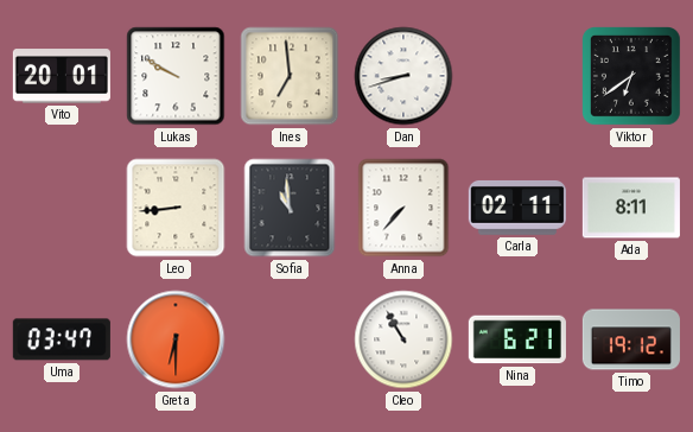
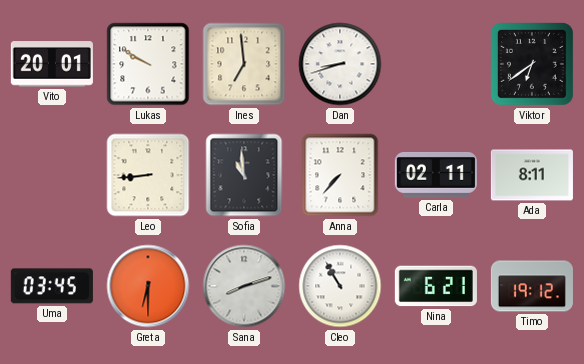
Uma: 03:47 -> 03:45 (52, 286)
Sana: none -> 8:12 (244, 286)
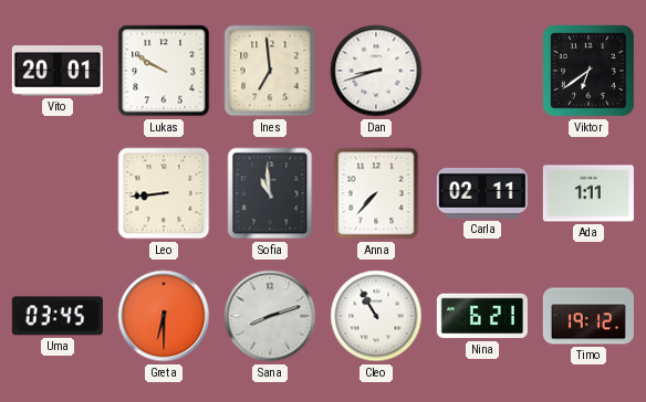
Ada: 8:11 -> 1:11 (588, 193)
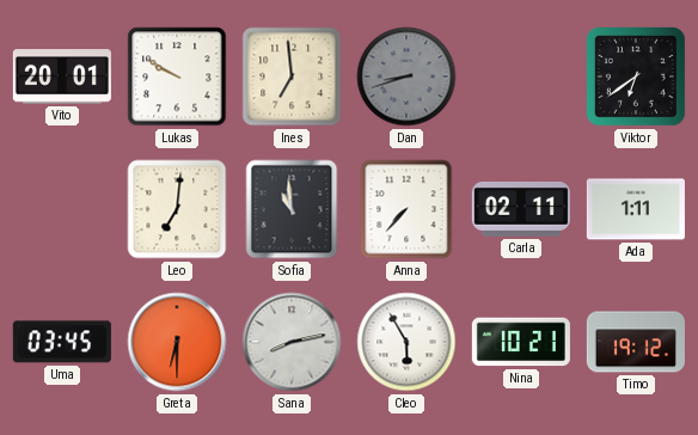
Dan dial: white -> grey (406, 76)
Leo: 8:44 -> 7:01 (177, 209)
Sana: 8:12 -> 8:13 (292, 342)
Cleo: 10:55 -> 5:55 (406, 342)
Nina: 6:21 -> 10:21 (521, 342)
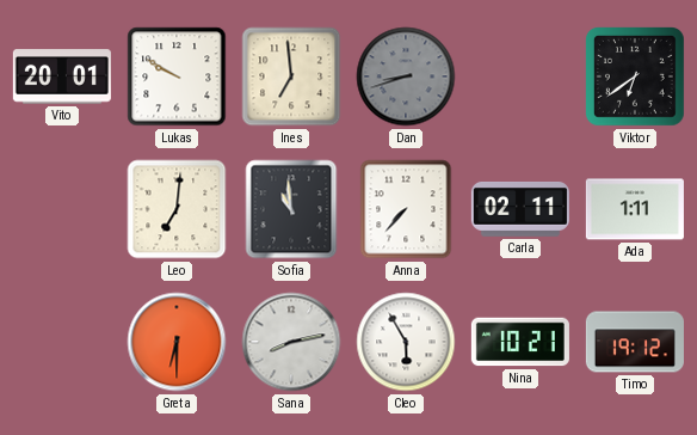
Uma: 03:45 -> none (62, 342)
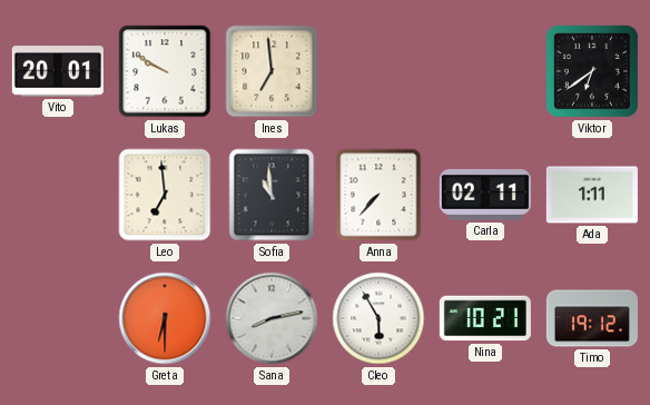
Dan: 8:42 -> none (406, 76)
Leo: 7:01 -> 6:59 (165, 195)
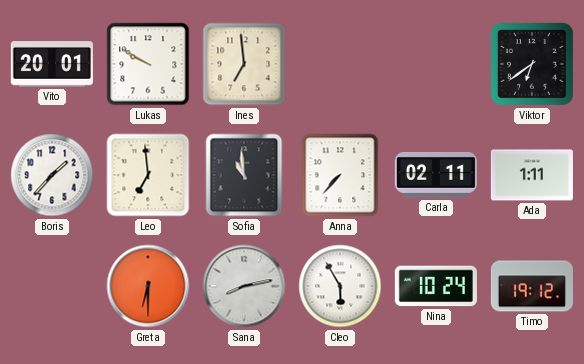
Boris: none -> 1:37 (52, 175)
Nina: 10:21 -> 10:24 (436, 286)
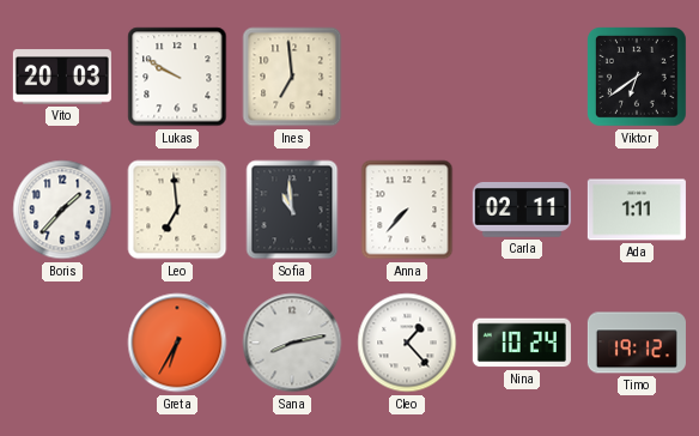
Vito: 20:01 -> 20:03 (62, 77)
Greta: 6:30 -> 6:35 (177, 343)
Cleo: 5:55 -> 1:23 (407, 343)
